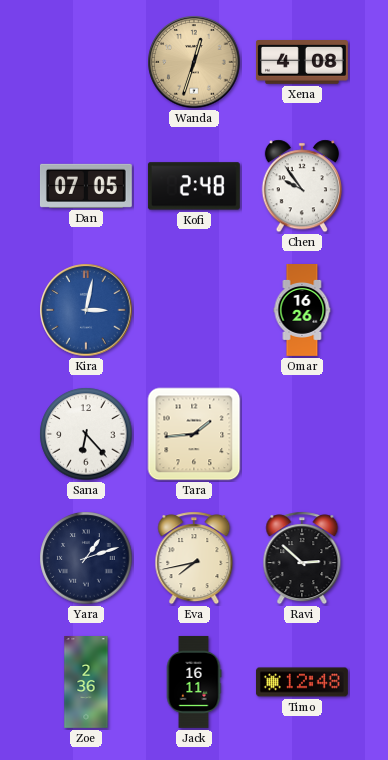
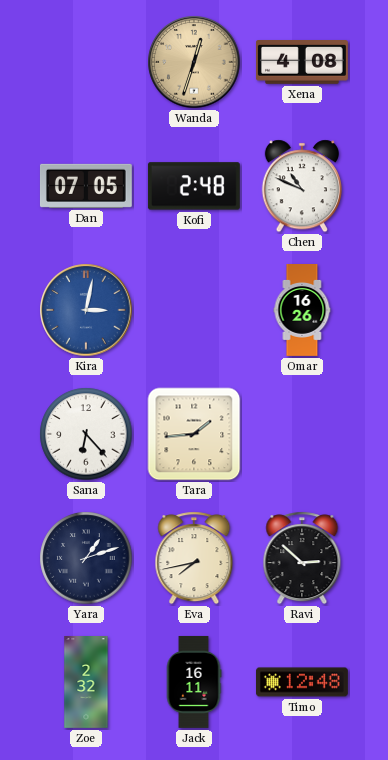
Chen: 9:54 -> 10:49 (302, 186)
Zoe: 2:36 -> 2:32 (86, 683)
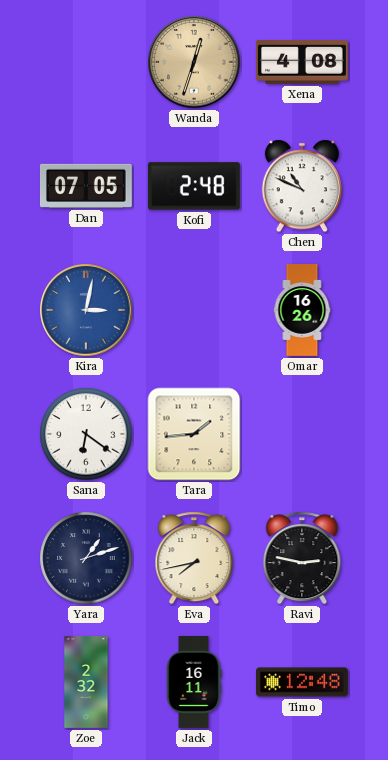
Sana: 6:23 -> 6:21 (86, 434)
Ravi: 2:52 -> 2:47 (302, 558)
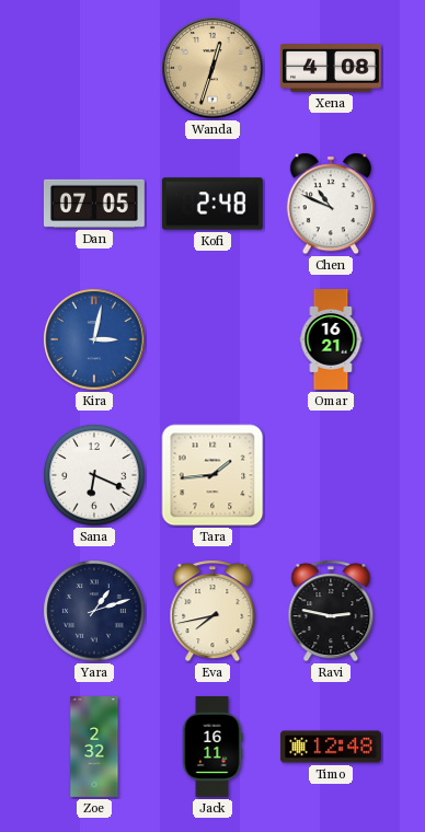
Omar: 16:26 -> 16:21 (331, 340)
Sana: 6:21 -> 6:19 (94, 475)
